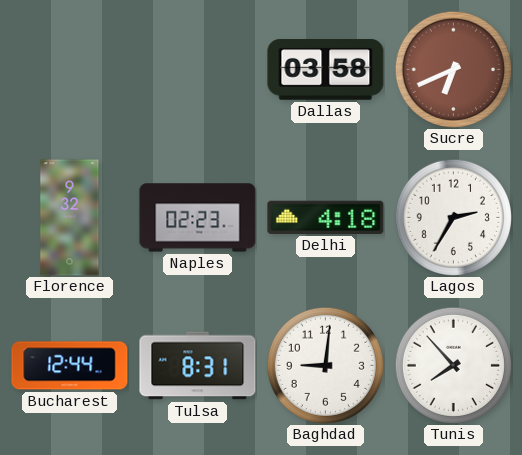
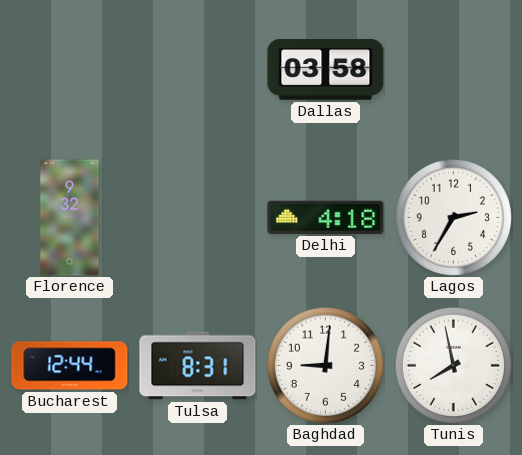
Sucre: 6:41 -> none (453, 69)
Naples: 02:23 -> none (198, 218)
Tunis: 7:53 -> 7:58 (453, 365)
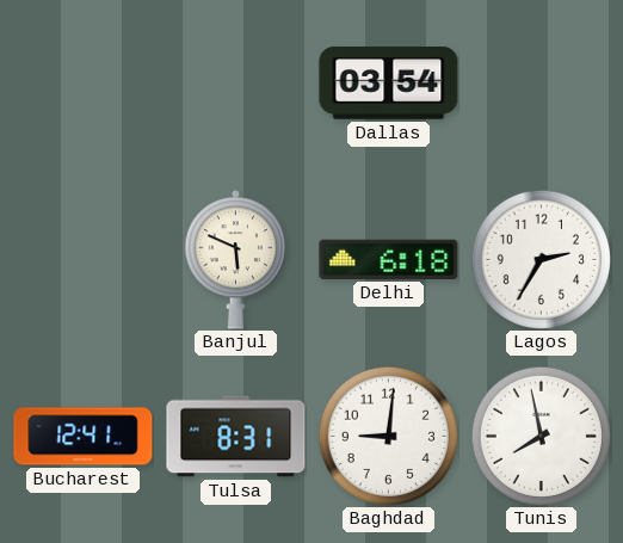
Dallas: 03:58 -> 03:54 (389, 84)
Florence: 9:32 -> none (70, 218)
Banjul: none -> 5:49 (235, 260)
Delhi: 4:18 -> 6:18 (389, 259)
Bucharest: 12:44 -> 12:41 (84, 437)
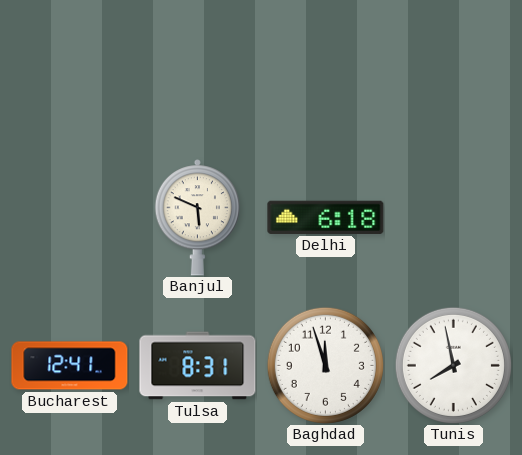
Dallas: 03:54 -> none (389, 84)
Lagos: 2:35 -> none (541, 259)
Baghdad: 9:01 -> 11:57 (325, 365)
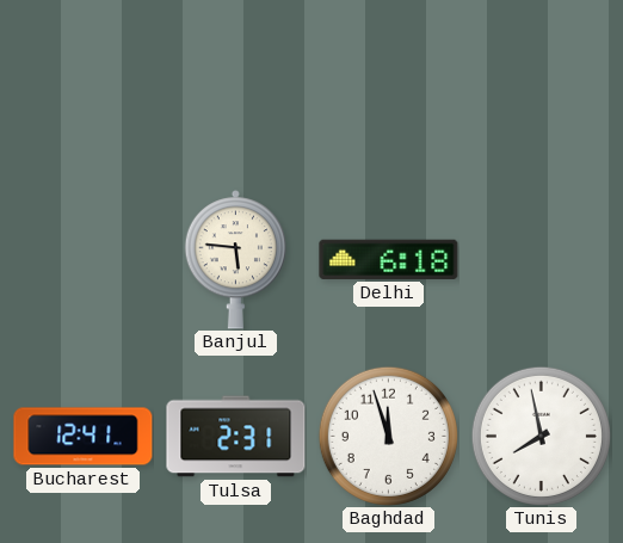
Banjul: 5:49 -> 5:46 (235, 260)
Tulsa: 8:31 -> 2:31 (236, 437)
